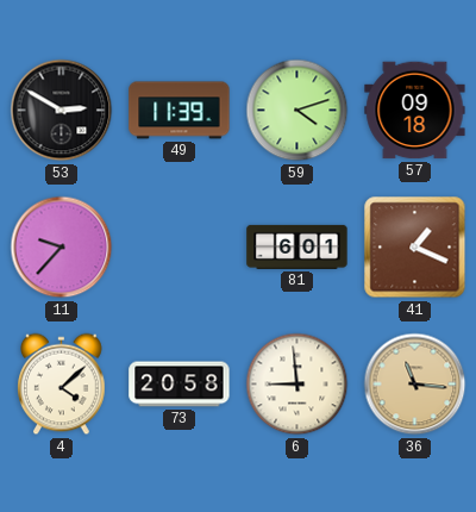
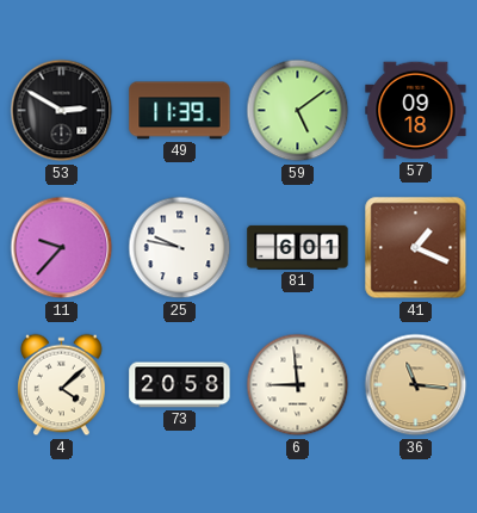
59: 4:12 -> 5:09 (298, 111)
25: none -> 9:47 (180, 248)
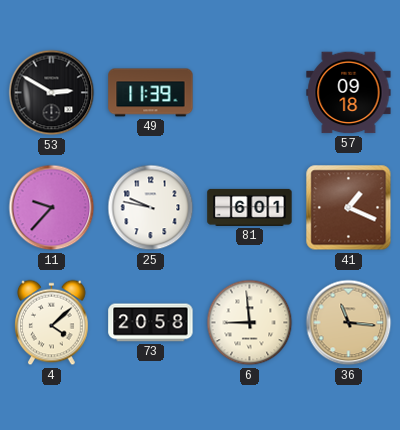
59: 5:09 -> none (298, 111)
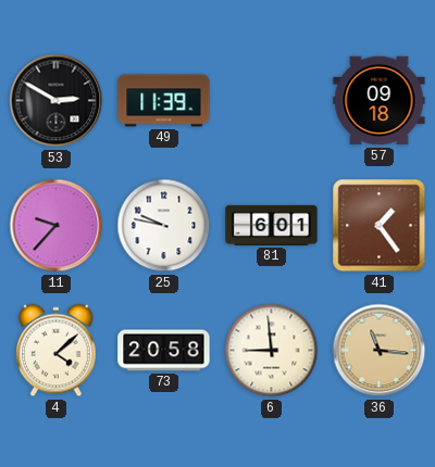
41: 1:19 -> 1:24 (380, 226)
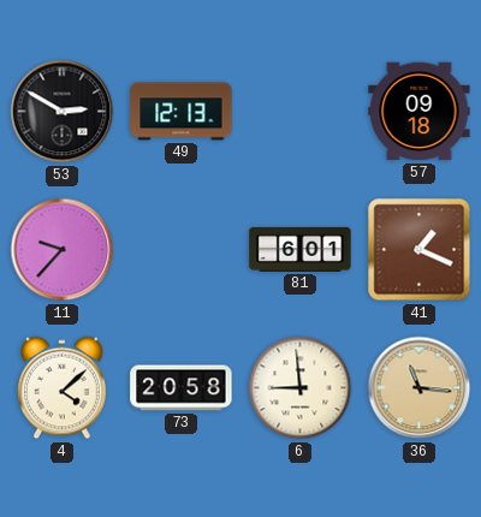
49: 11:39 -> 12:13 (182, 112)
25: 9:47 -> none (164, 226)
41: 1:24 -> 1:19 (420, 250)
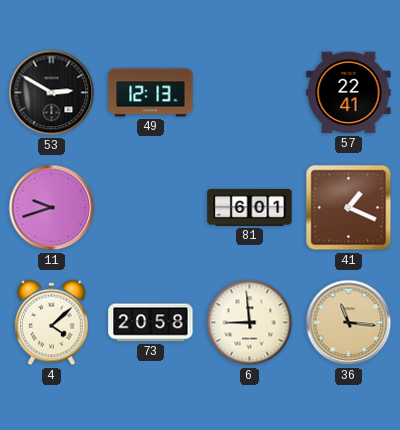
57: 09:18 -> 22:41 (349, 93)
11: 9:37 -> 9:42 (52, 208)
